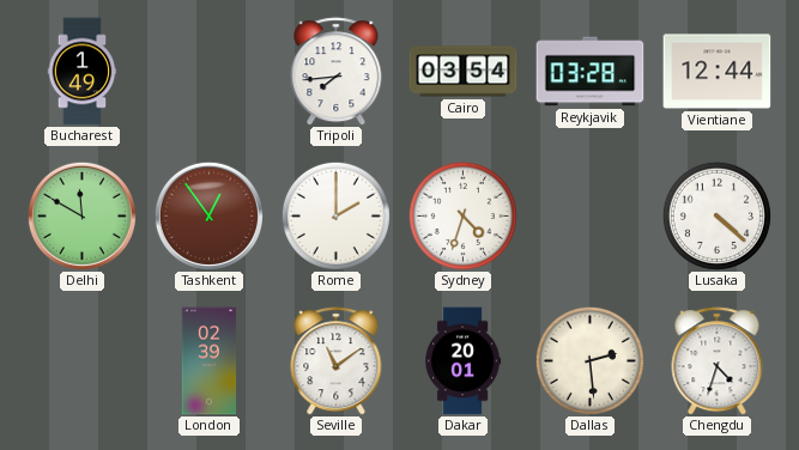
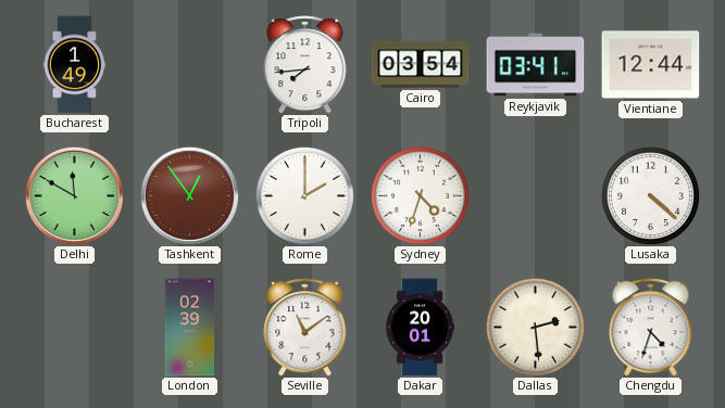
Reykjavik: 03:28 -> 03:41 (536, 65)
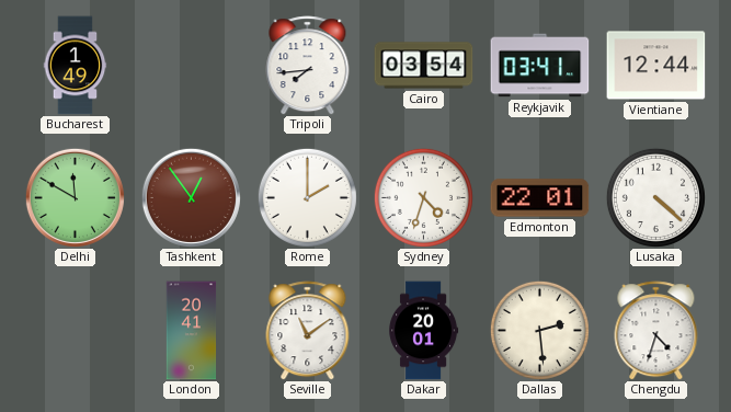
Edmonton: none -> 22:01 (540, 198)
London: 02:39 -> 20:41 (192, 331)
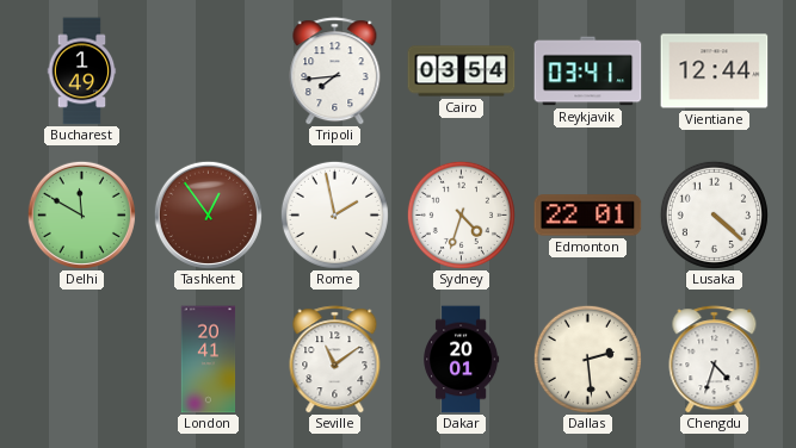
Rome: 2:00 -> 1:58 (334, 214)
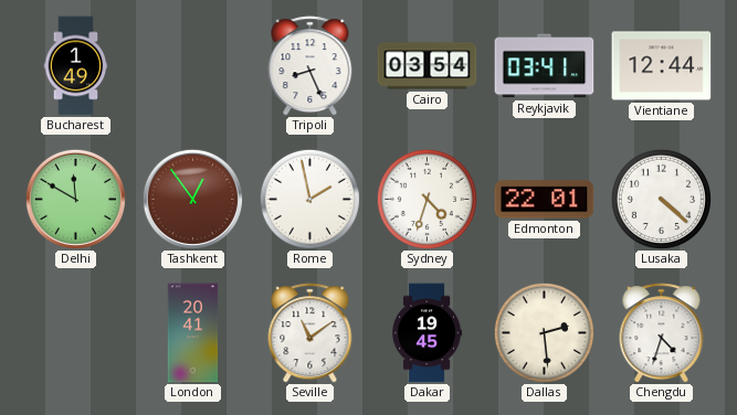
Tripoli: 7:44 -> 8:26 (310, 66)
Dakar: 20:01 -> 19:45 (428, 333)
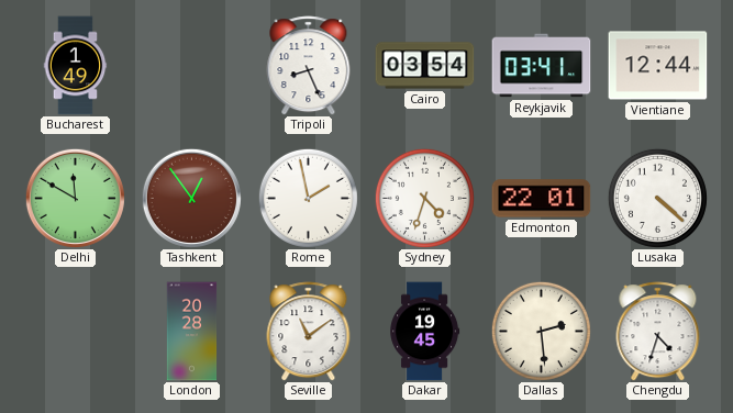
London: 20:41 -> 20:28 (192, 332)
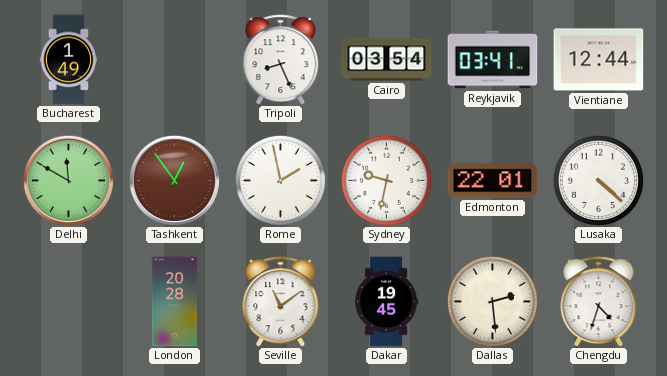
Sydney: 4:33 -> 9:32 (386, 180)
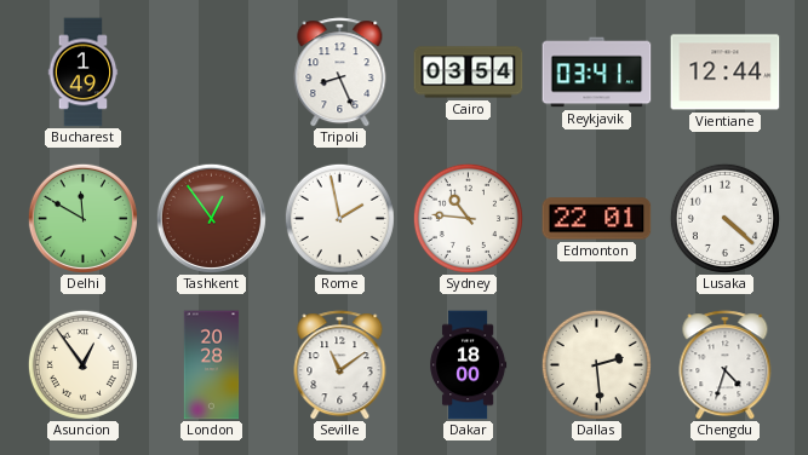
Sydney: 9:32 -> 10:46 (468, 218)
Asuncion: none -> 12:54 (82, 364)
Dakar: 19:45 -> 18:00 (469, 365)
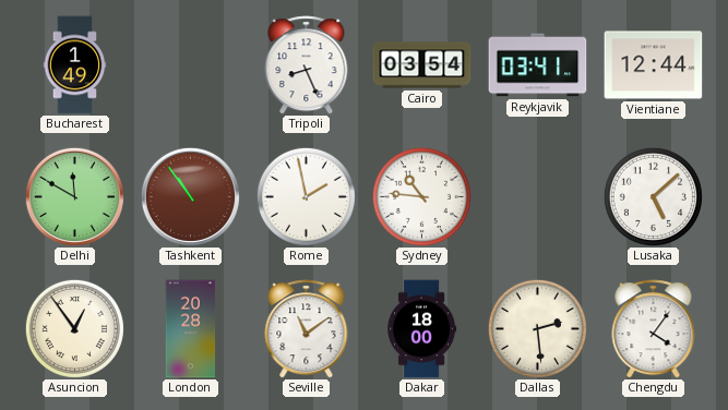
Tashkent: 12:54 -> 10:54 (190, 196)
Edmonton: 22:01 -> none (597, 219)
Lusaka: 4:22 -> 5:08 (653, 196)
Chengdu: 4:33 -> 4:06 (654, 329)
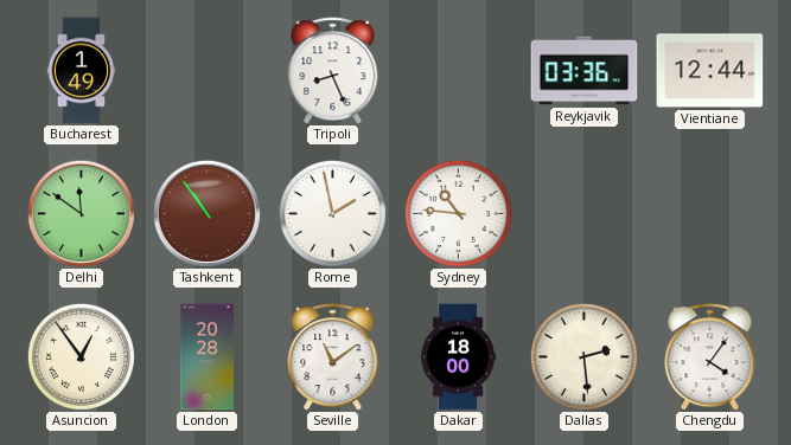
Cairo: 03:54 -> none (422, 65)
Reykjavik: 03:41 -> 03:36 (585, 71)
Delhi: 11:50 -> 11:51 (81, 213)
Lusaka: 5:08 -> none (653, 196)
